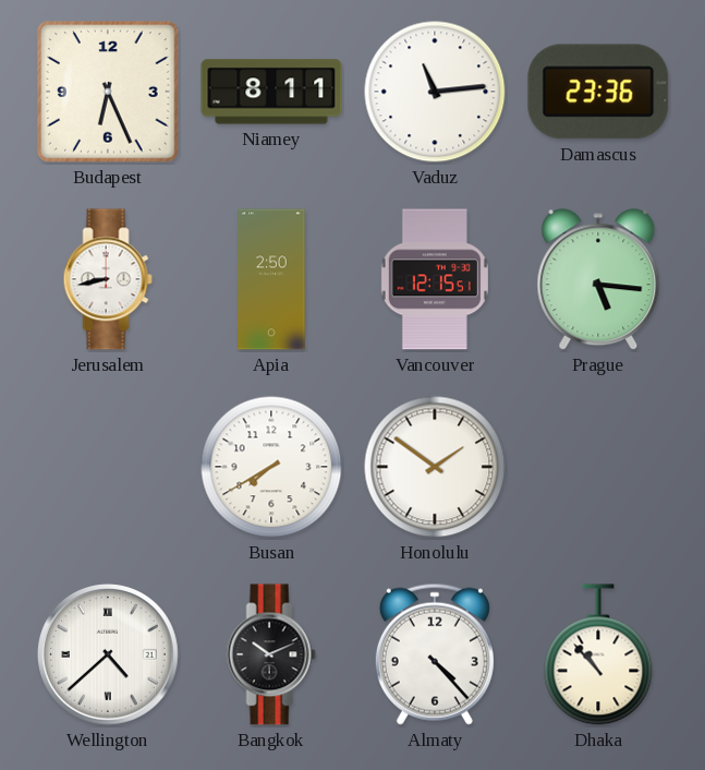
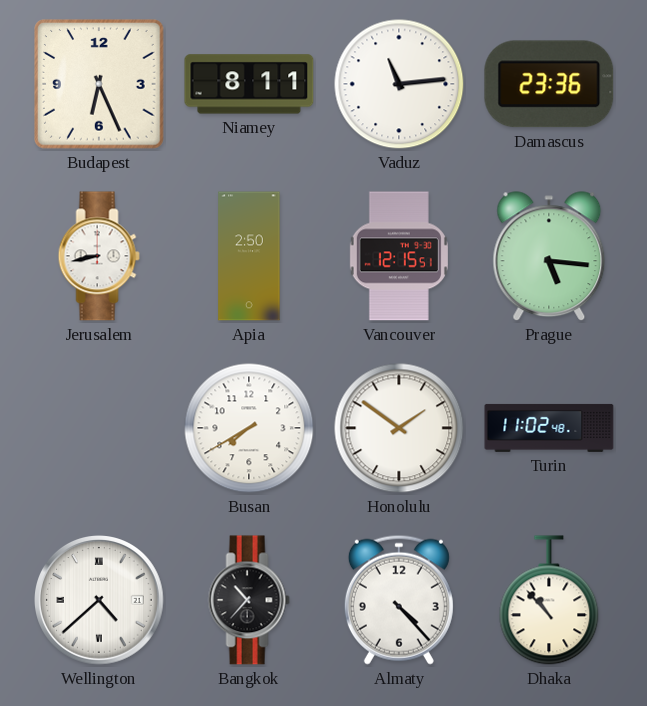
Turin: none -> 11:02 (549, 428)
Bangkok: 10:11 -> 10:37 (249, 600)
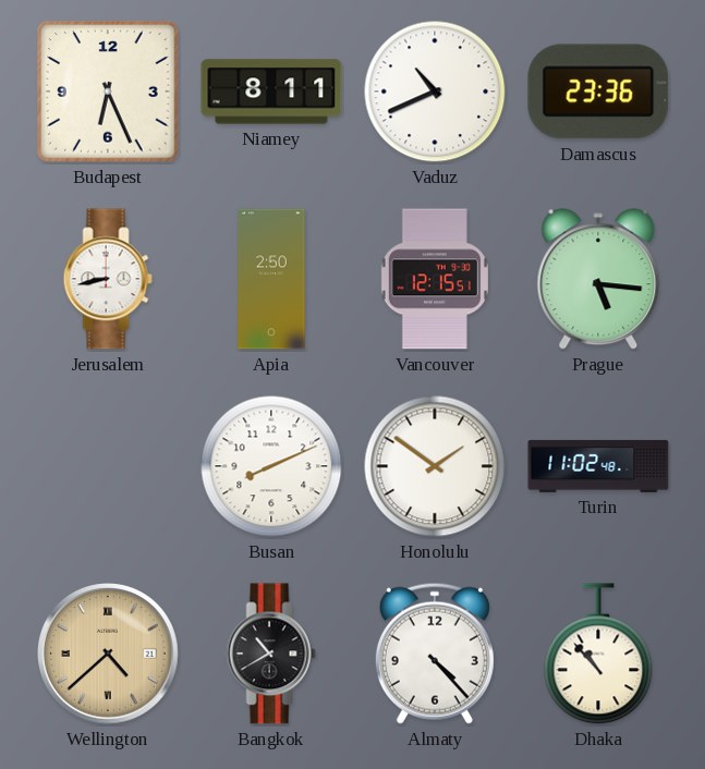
Vaduz: 11:14 -> 10:41 (435, 91)
Busan: 7:40 -> 8:11 (271, 466)
Wellington dial: white -> champagne (109, 655)
Bangkok: 10:37 -> 10:40 (271, 654)
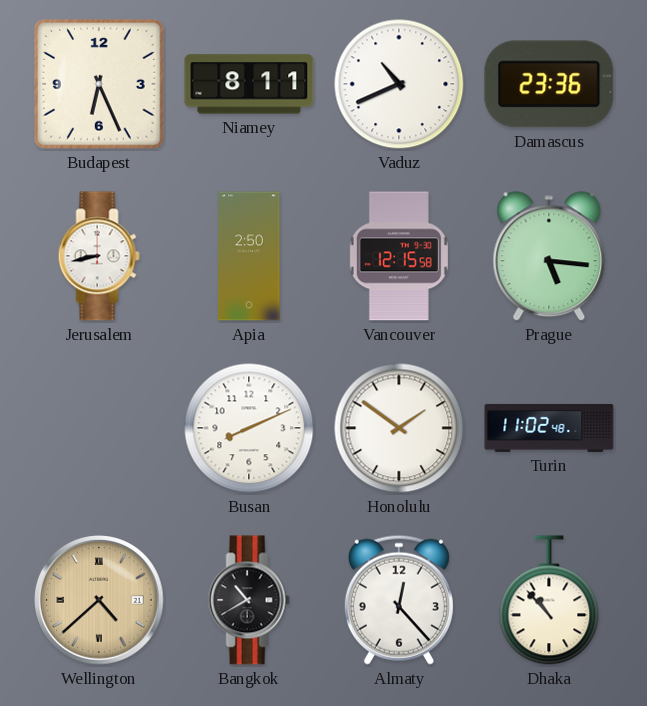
Vancouver: 12:15:51 -> 12:15:58 (399, 256)
Almaty: 4:23 -> 12:23 (399, 600)
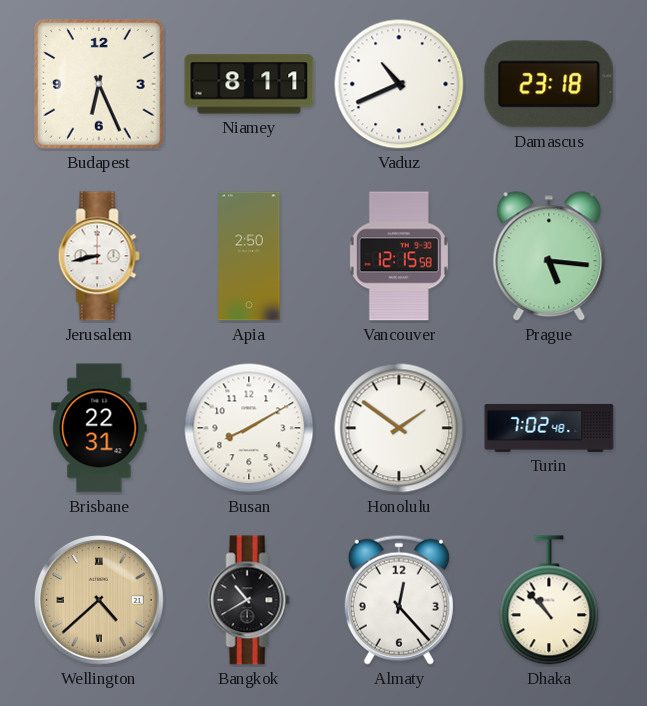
Damascus: 23:36 -> 23:18 (549, 84)
Brisbane: none -> 22:31 (99, 428)
Busan: 8:11 -> 8:10 (249, 428)
Turin: 11:02 -> 7:02 (549, 428)
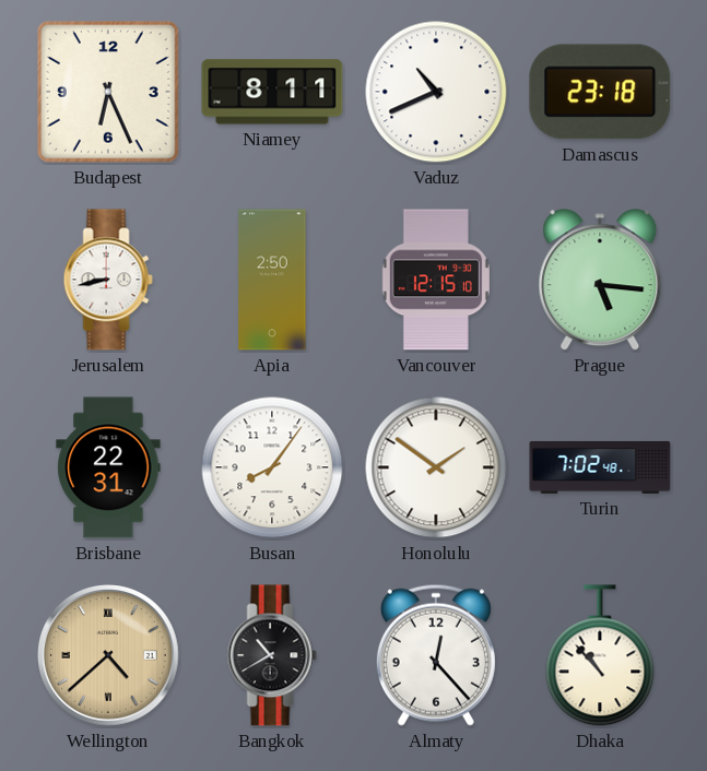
Vancouver: 12:15:58 -> 12:15:10 (436, 280)
Busan: 8:10 -> 8:06 (272, 467)
